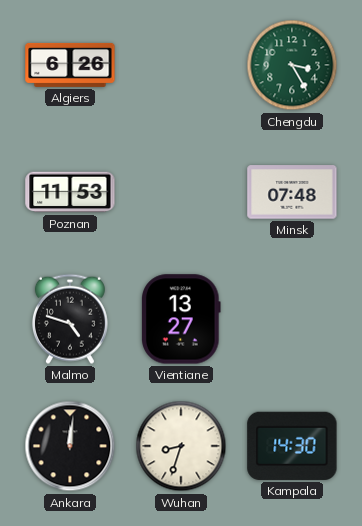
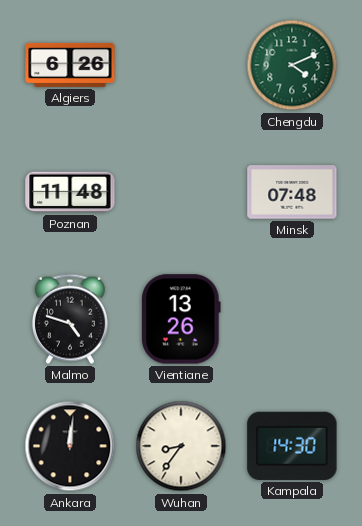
Chengdu: 3:25 -> 4:11 (292, 65)
Poznan: 11:53 -> 11:48 (70, 192)
Vientiane: 13:27 -> 13:26 (182, 319)
Wuhan: 8:33 -> 8:36 (181, 446)
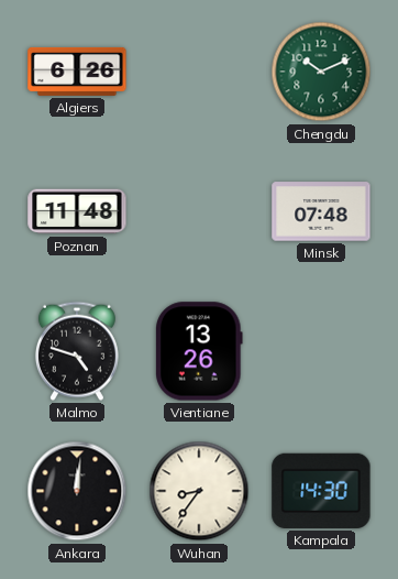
Chengdu: 4:11 -> 10:11 (321, 72)
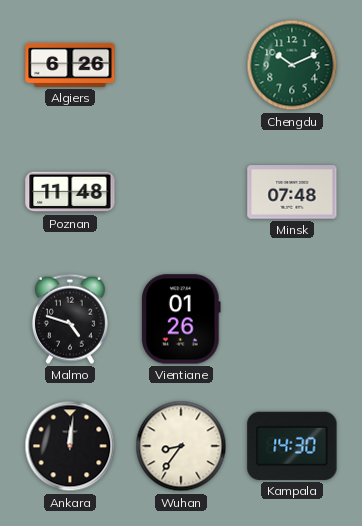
Vientiane: 13:26 -> 01:26 (182, 319)
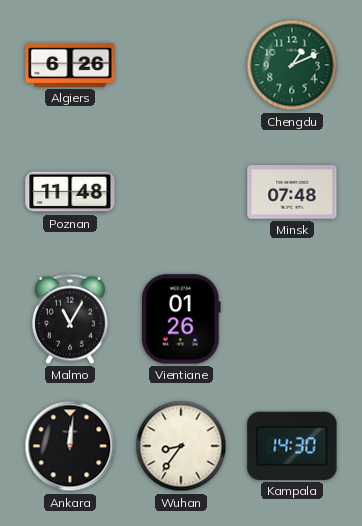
Chengdu: 10:11 -> 1:11 (292, 65)
Malmo: 4:48 -> 11:05 (70, 319)
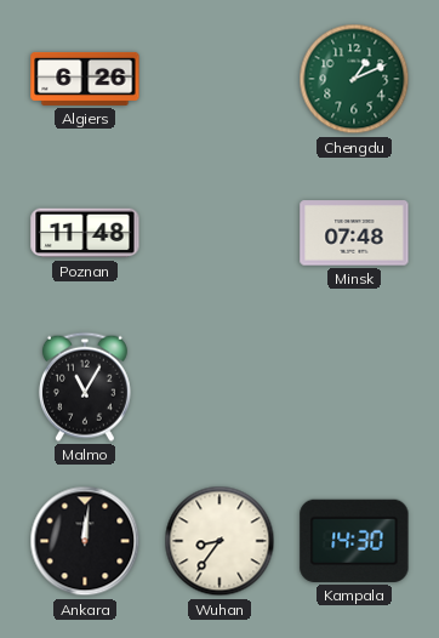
Vientiane: 01:26 -> none (182, 319)
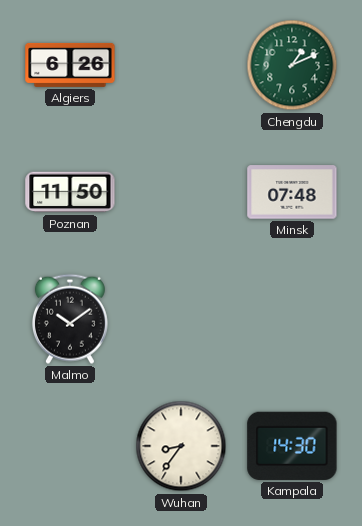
Poznan: 11:48 -> 11:50 (70, 192)
Malmo: 11:05 -> 10:09 (70, 319)
Ankara: 12:01 -> none (85, 541)
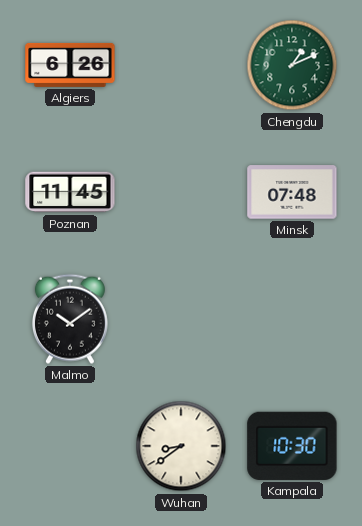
Poznan: 11:50 -> 11:45 (70, 192)
Wuhan: 8:36 -> 8:39 (181, 446)
Kampala: 14:30 -> 10:30 (292, 446)
